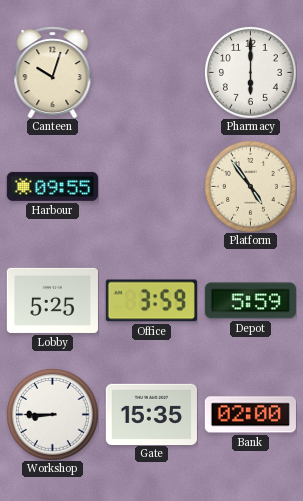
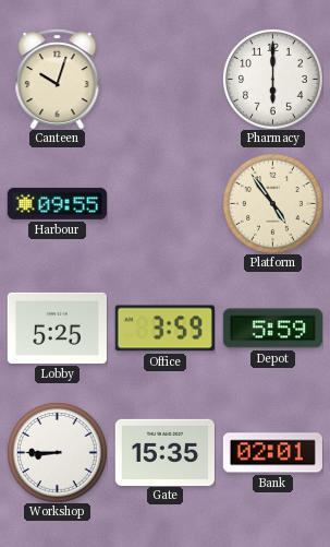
Bank: 02:00 -> 02:01 (272, 453)
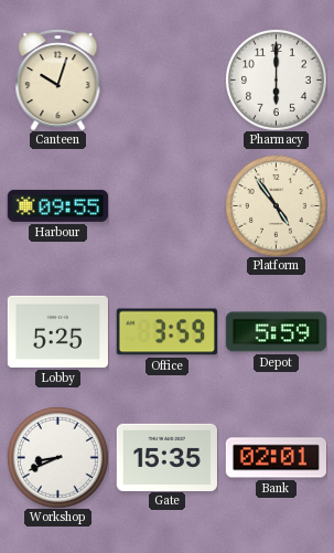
Workshop: 8:45 -> 8:41 (57, 457)
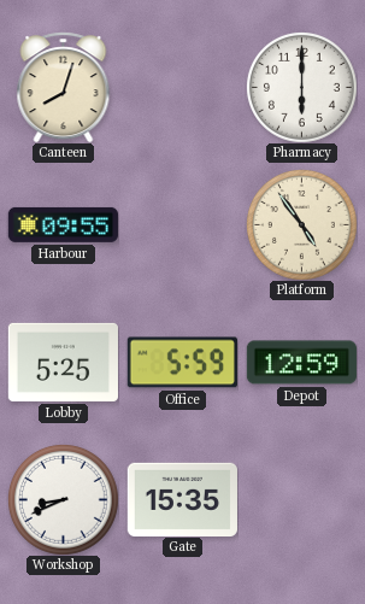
Canteen: 10:03 -> 8:03 (64, 87)
Office: 3:59 -> 5:59 (182, 363)
Depot: 5:59 -> 12:59 (301, 363)
Bank: 02:01 -> none (276, 458)
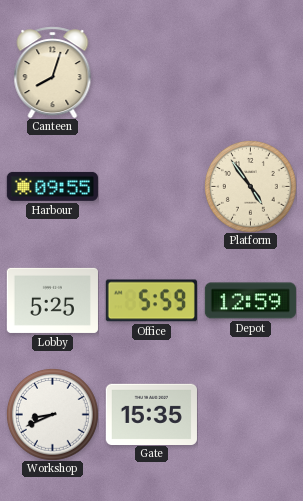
Pharmacy: 6:00 -> none (301, 87)
